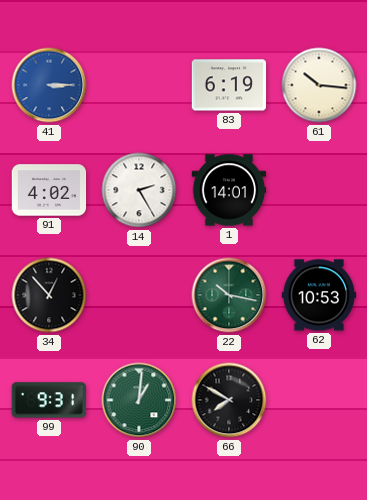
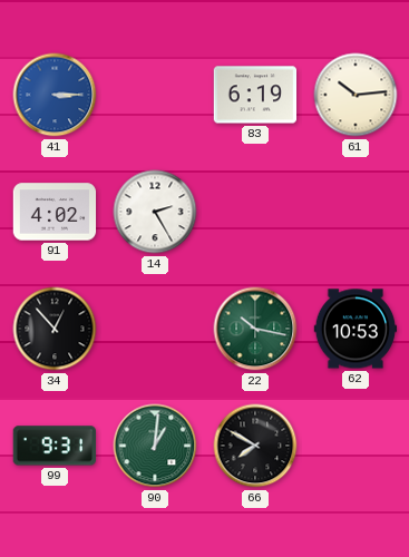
61: 10:16 -> 10:14 (356, 95)
1: 14:01 -> none (229, 190)
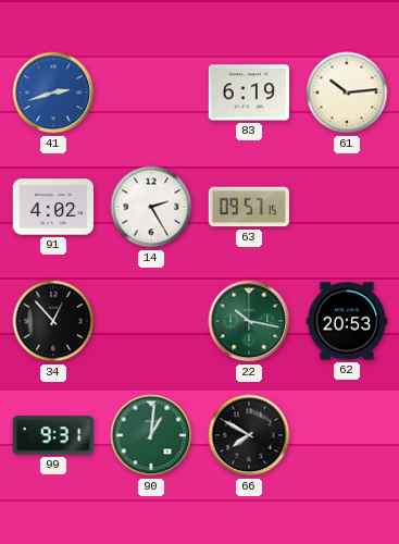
41: 3:15 -> 2:42 (53, 92)
63: none -> 09:57 (249, 207)
62: 10:53 -> 20:53 (347, 321)
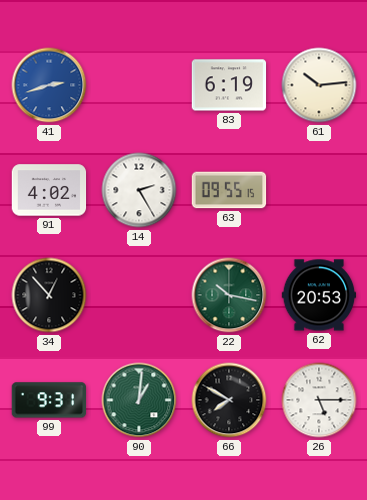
63: 09:57 -> 09:55 (229, 190)
26: none -> 5:15 (319, 400)
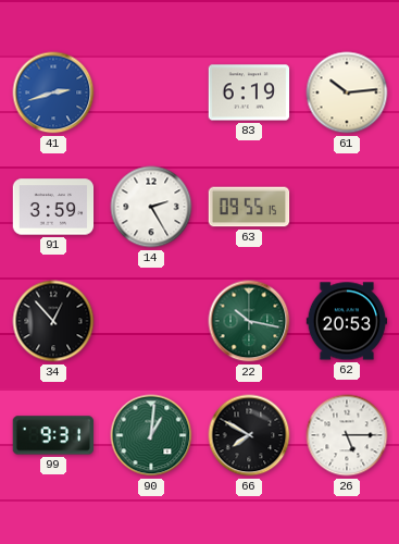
91: 4:02 -> 3:59 (53, 207)
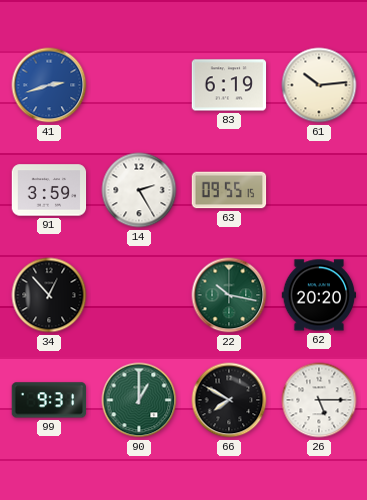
62: 20:53 -> 20:20 (319, 295)
90: 1:01 -> 1:00 (139, 400)
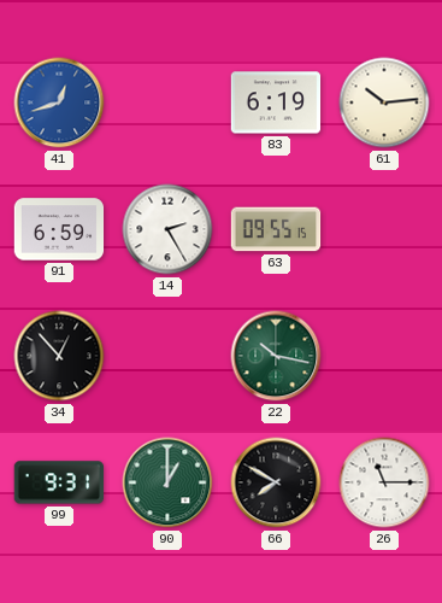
41: 2:42 -> 12:42 (59, 103)
91: 3:59 -> 6:59 (59, 229)
62: 20:20 -> none (319, 295)
26: 5:15 -> 11:15 (384, 482)
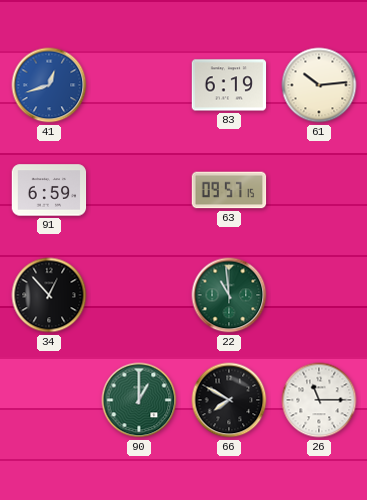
14: 2:25 -> none (167, 229)
63: 09:55 -> 09:57 (229, 190)
22: 10:17 -> 10:59 (229, 295)
99: 9:31 -> none (59, 482)
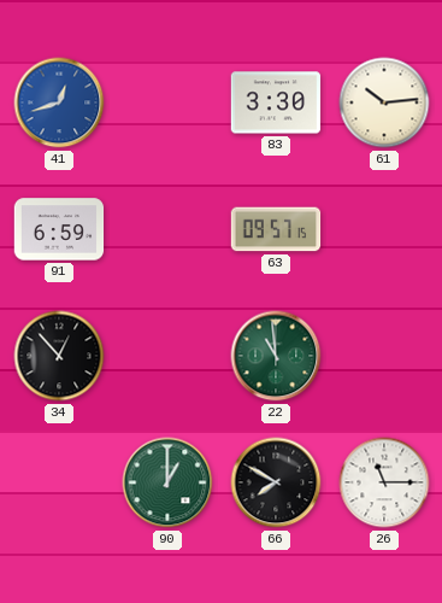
83: 6:19 -> 3:30 (276, 103)
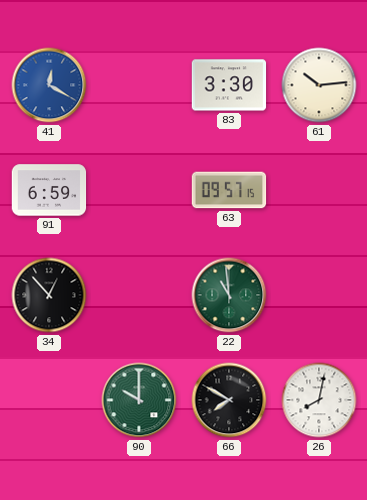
41: 12:42 -> 12:20 (49, 85)
90: 1:00 -> 10:00 (139, 400)
26: 11:15 -> 8:02 (319, 400)
